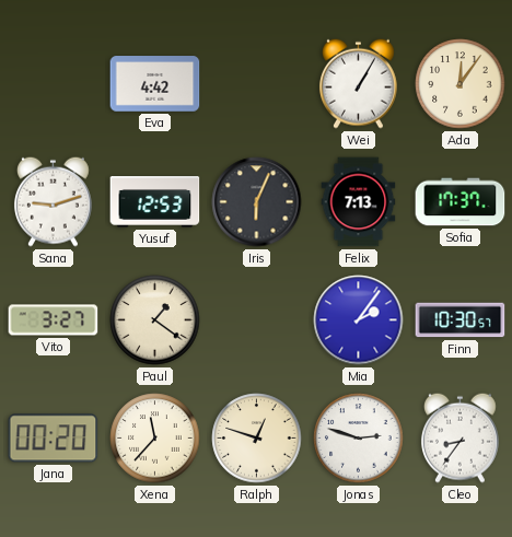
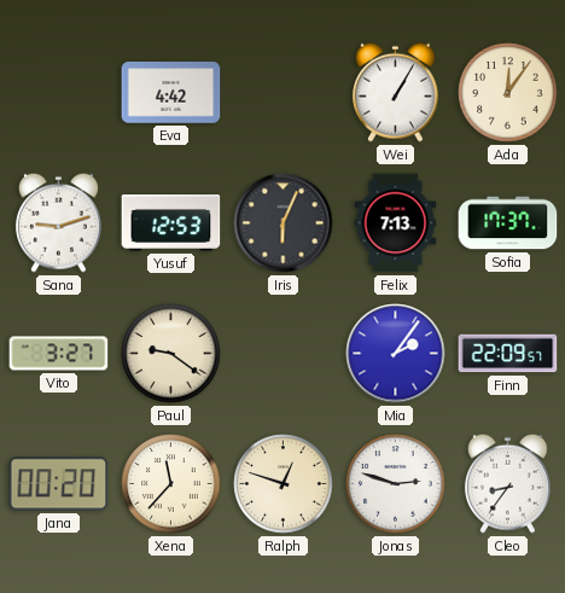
Paul: 1:21 -> 9:21 (171, 354)
Finn: 10:30 -> 22:09 (508, 354)
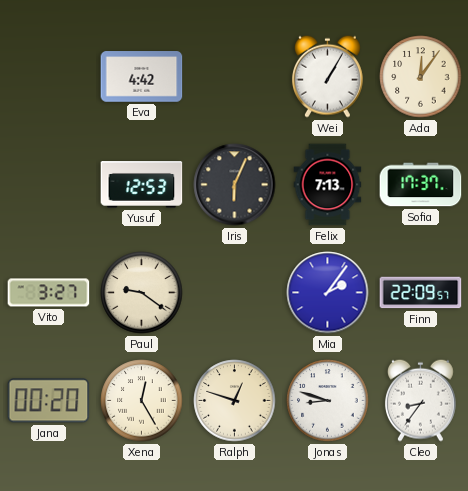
Sana: 9:12 -> none (58, 222)
Xena: 11:37 -> 12:25 (142, 401)
Jonas: 2:48 -> 8:48 (328, 401)
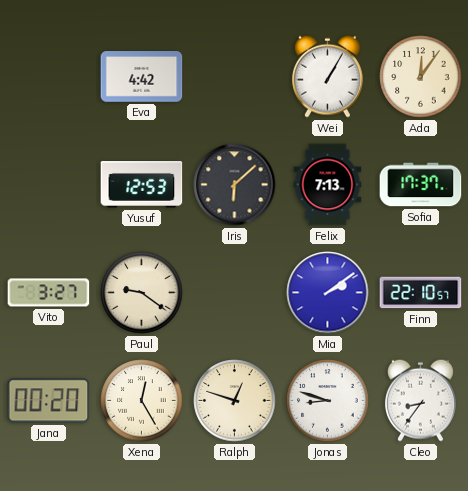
Iris: 6:04 -> 6:08 (235, 185)
Mia: 2:06 -> 2:09 (328, 293)
Finn: 22:09 -> 22:10 (421, 293)
